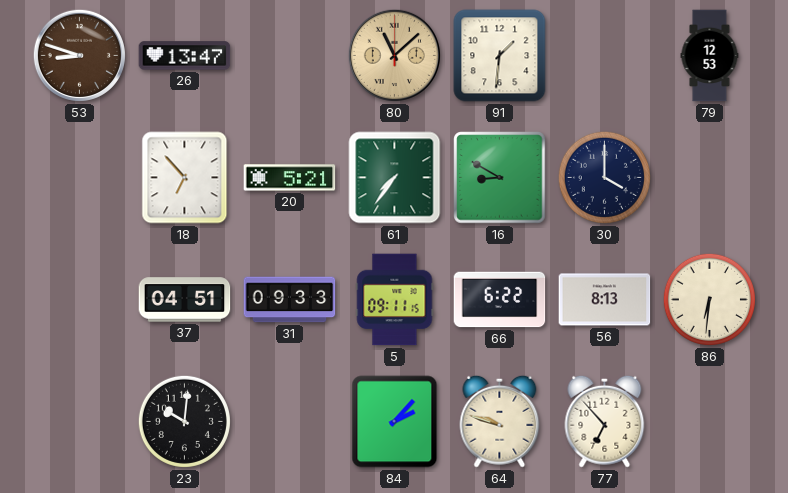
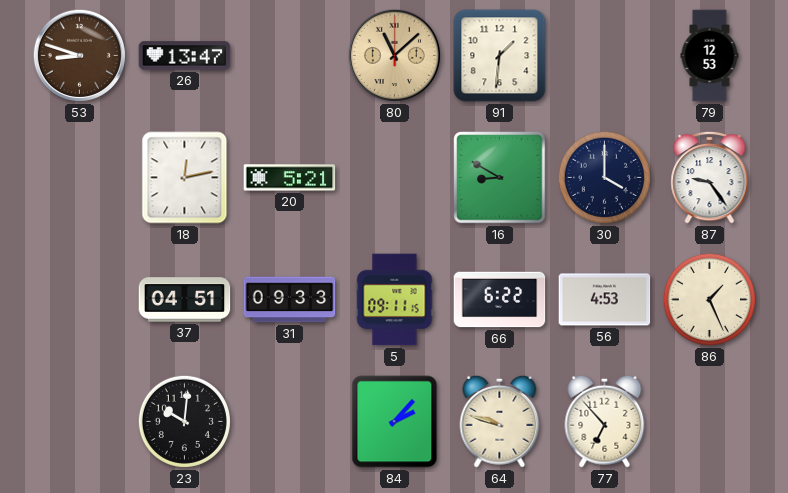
18: 6:53 -> 12:13 (185, 178)
61: 7:36 -> none (395, 178)
87: none -> 9:24 (710, 177)
56: 8:13 -> 4:53 (605, 300)
86: 6:31 -> 1:26 (709, 299)
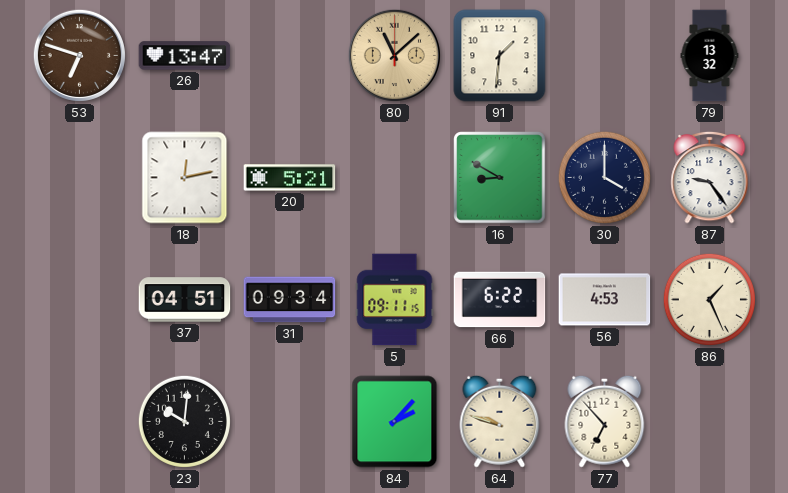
53: 8:48 -> 6:48 (79, 55)
79: 12:53 -> 13:32 (710, 56)
31: 09:33 -> 09:34 (290, 300)
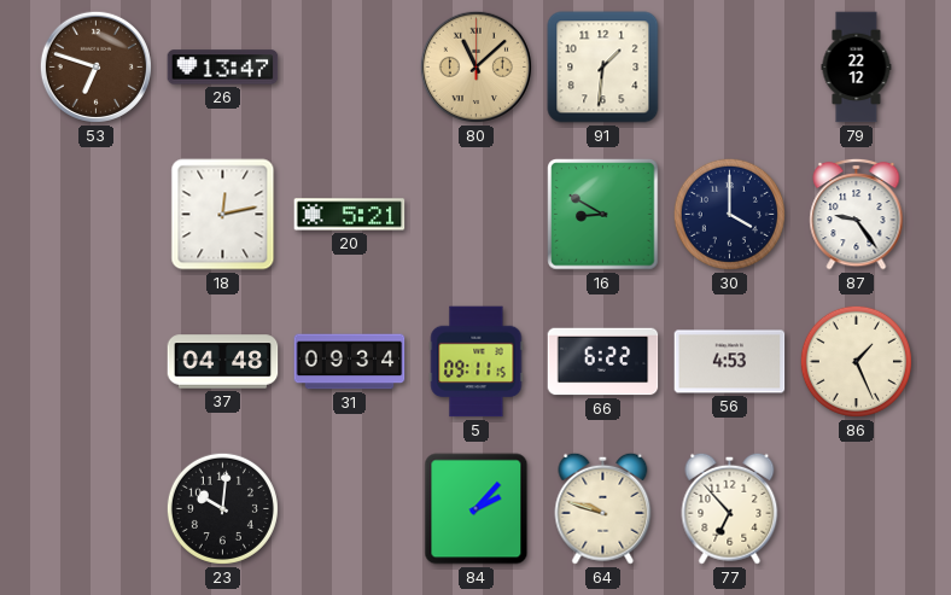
79: 13:32 -> 22:12 (857, 68)
37: 04:51 -> 04:48 (223, 362)
